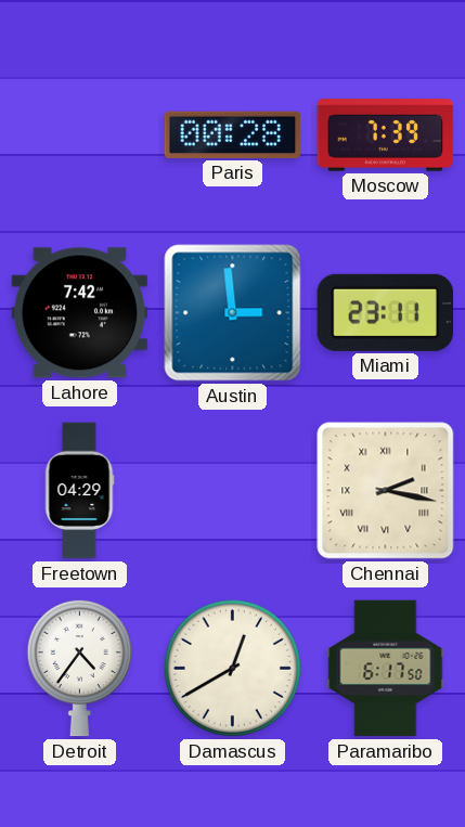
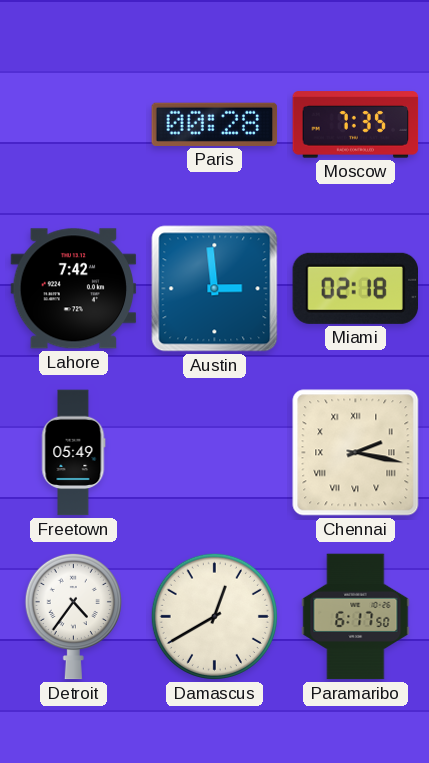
Moscow: 7:39 -> 7:35 (356, 125)
Miami: 23:11 -> 02:18 (355, 288)
Freetown: 04:29 -> 05:49 (74, 453)
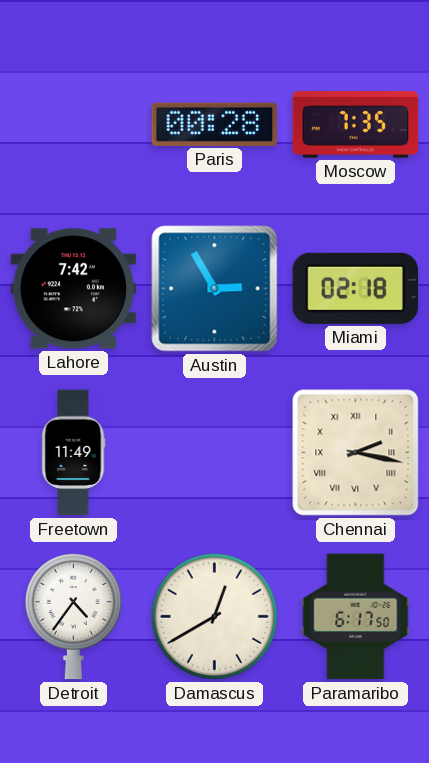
Austin: 2:59 -> 2:55 (215, 289)
Freetown: 05:49 -> 11:49 (74, 453)
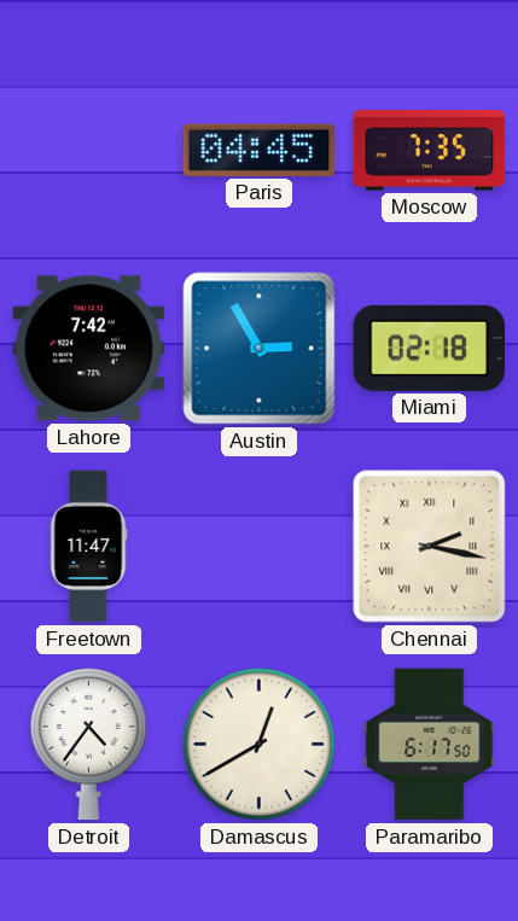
Paris: 00:28 -> 04:45 (260, 150)
Freetown: 11:49 -> 11:47 (89, 547)
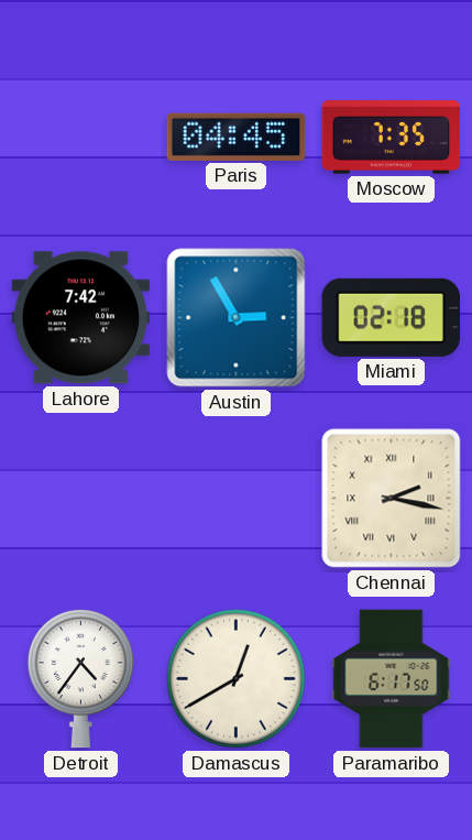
Freetown: 11:47 -> none (89, 547)
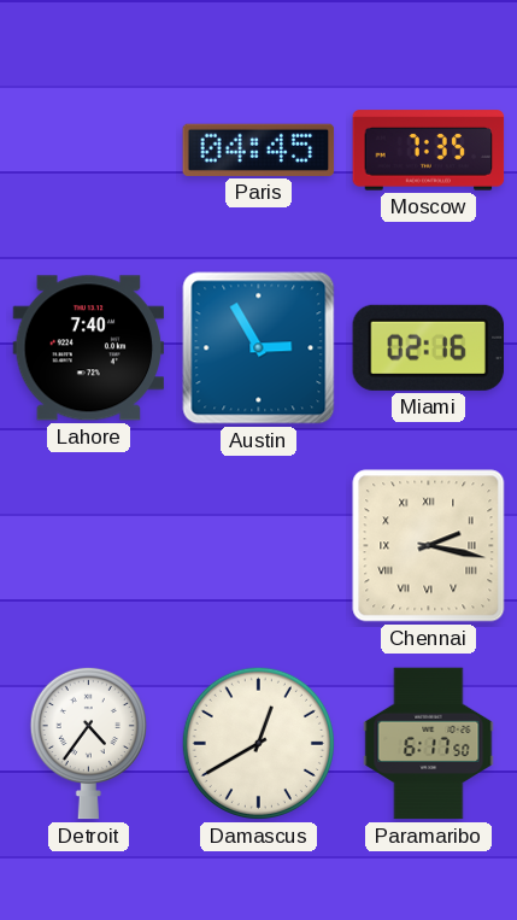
Lahore: 7:42 -> 7:40 (89, 348)
Miami: 02:18 -> 02:16 (428, 347)
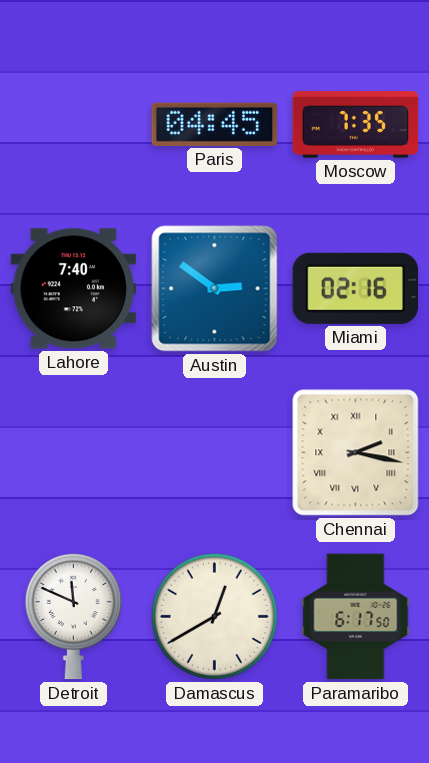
Austin: 2:55 -> 2:51 (215, 289)
Detroit: 4:36 -> 11:49 (73, 616)
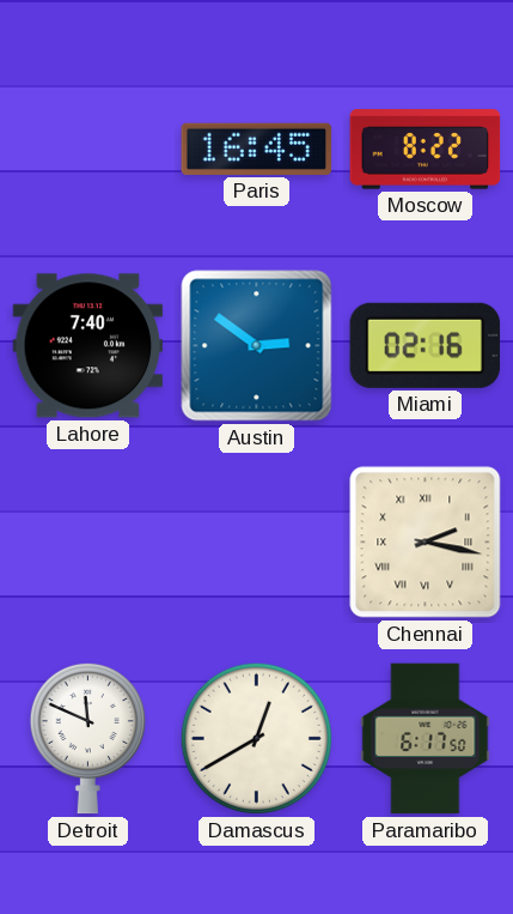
Paris: 04:45 -> 16:45 (257, 149)
Moscow: 7:35 -> 8:22 (426, 150)
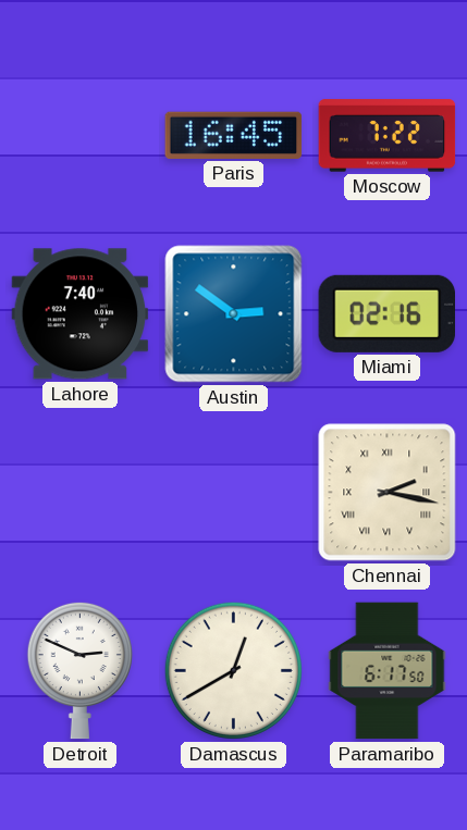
Moscow: 8:22 -> 7:22 (388, 136)
Detroit: 11:49 -> 2:49 (79, 670)
